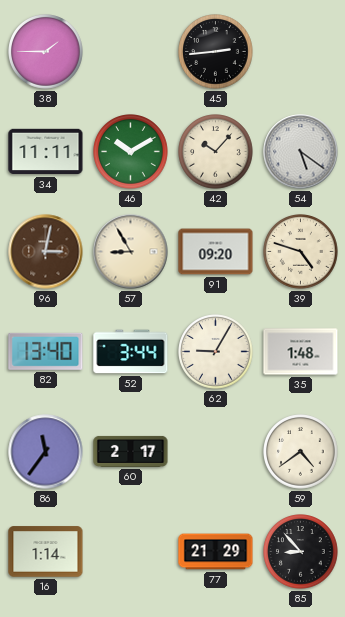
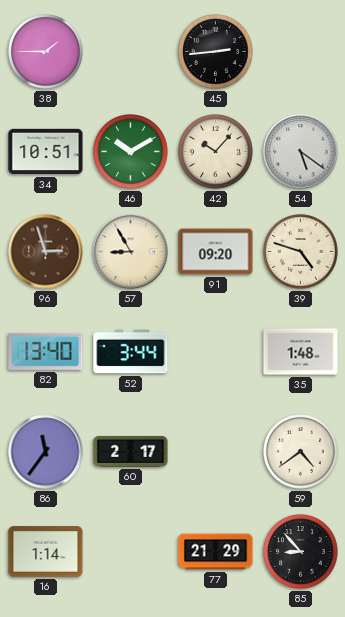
34: 11:11 -> 10:51 (46, 152)
96: 3:02 -> 2:57 (46, 252)
62: 9:05 -> none (216, 352)
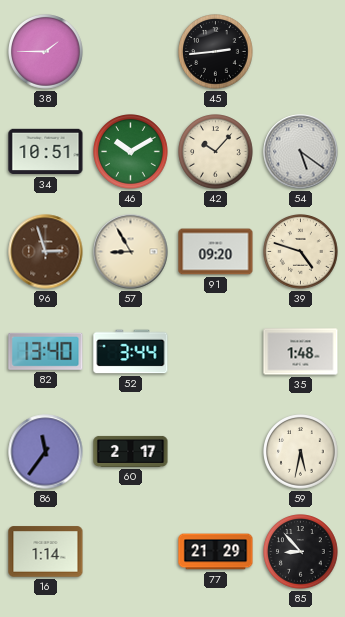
59: 4:39 -> 5:32 (301, 452)
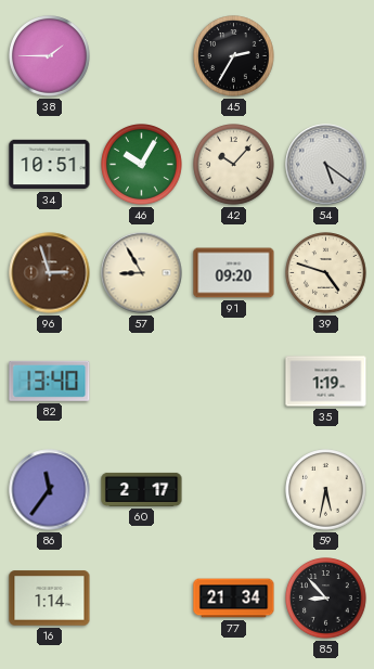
45: 2:44 -> 2:35 (234, 56)
46: 10:10 -> 10:05 (142, 165)
52: 3:44 -> none (131, 352)
35: 1:48 -> 1:19 (326, 382)
77: 21:29 -> 21:34 (234, 599)
